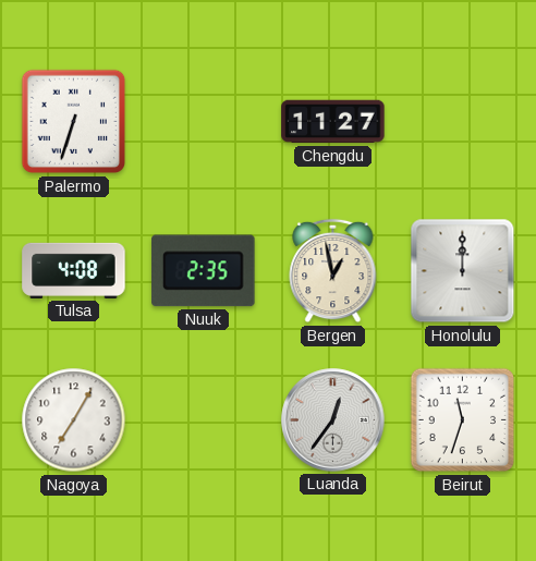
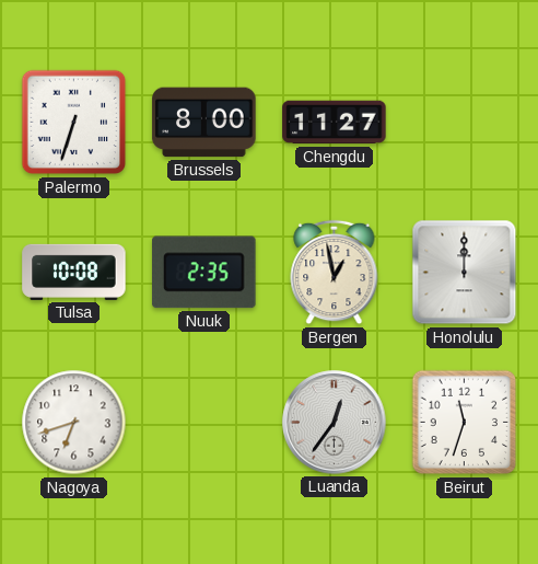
Brussels: none -> 8:00 (204, 123)
Tulsa: 4:08 -> 10:08 (74, 272)
Nagoya: 7:05 -> 6:42 (74, 423)
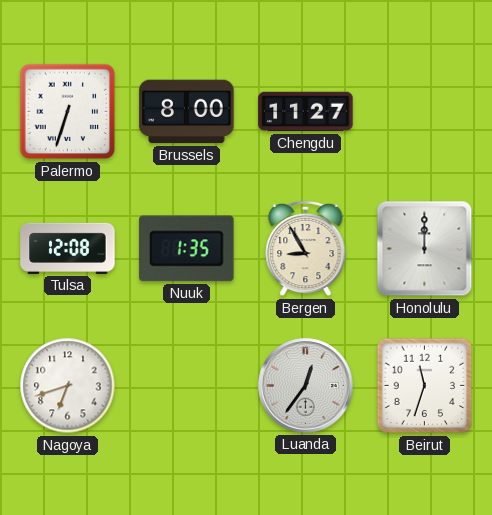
Tulsa: 10:08 -> 12:08 (68, 248)
Nuuk: 2:35 -> 1:35 (187, 249)
Bergen: 12:58 -> 8:55 (306, 249)
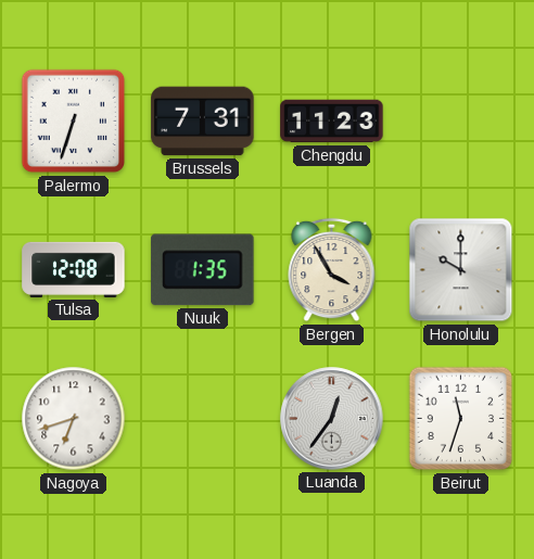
Brussels: 8:00 -> 7:31 (203, 122)
Chengdu: 11:27 -> 11:23 (332, 122)
Bergen: 8:55 -> 3:55 (332, 270)
Honolulu: 12:00 -> 10:00 (461, 270)
